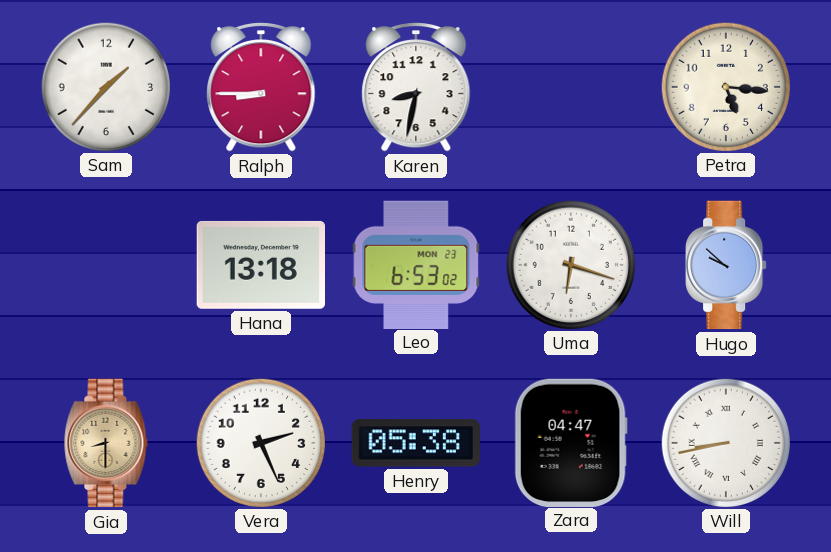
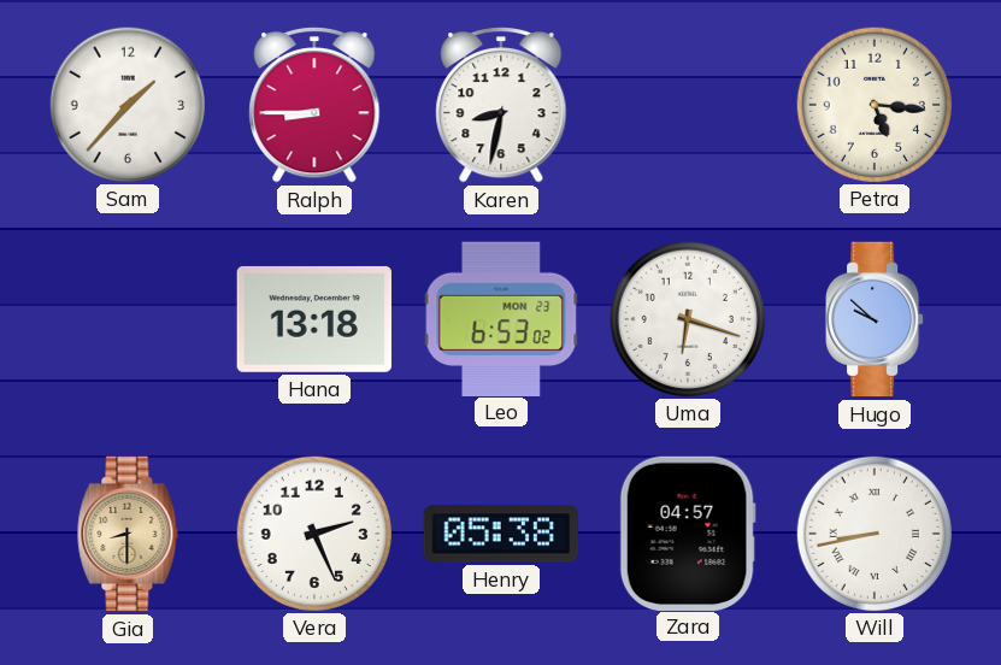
Zara: 04:47 -> 04:57 (688, 532)
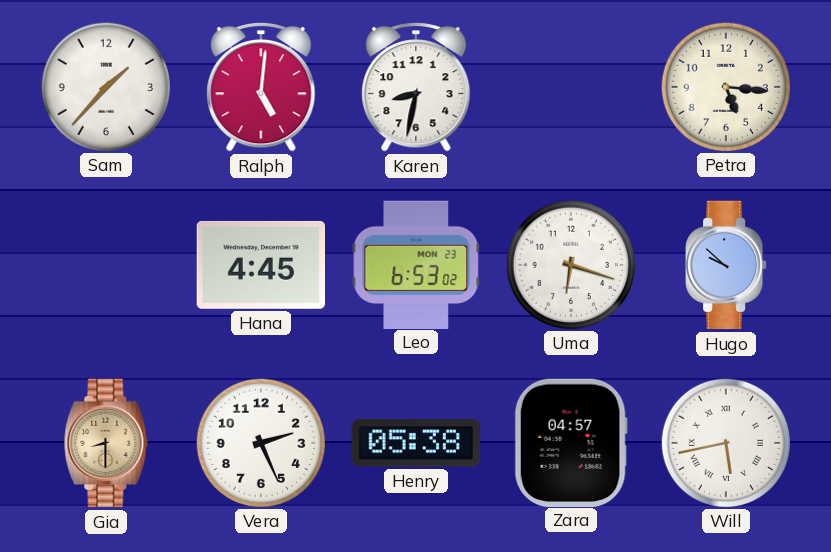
Ralph: 8:45 -> 5:01 (261, 87)
Hana: 13:18 -> 4:45 (260, 265)
Will: 8:43 -> 5:43 (725, 442)
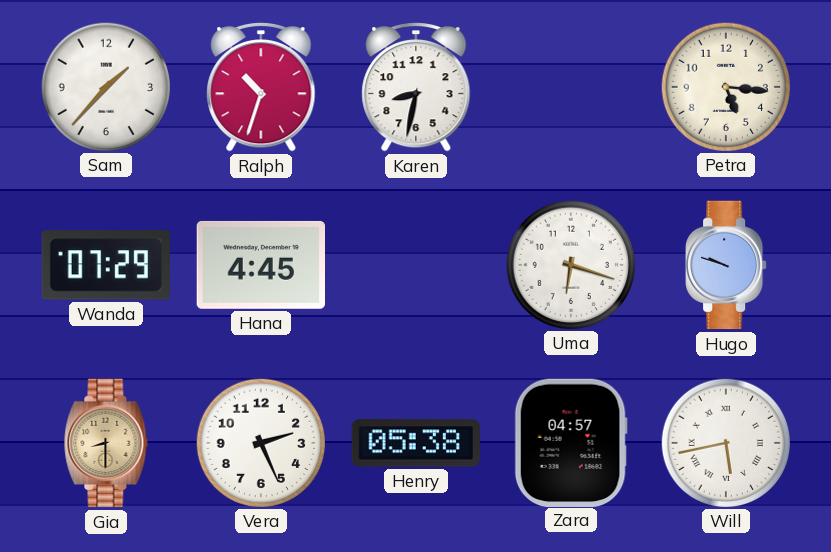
Ralph: 5:01 -> 10:33 (261, 87)
Wanda: none -> 07:29 (106, 265)
Leo: 6:53 -> none (416, 264)
Hugo: 9:52 -> 9:48 (726, 265)
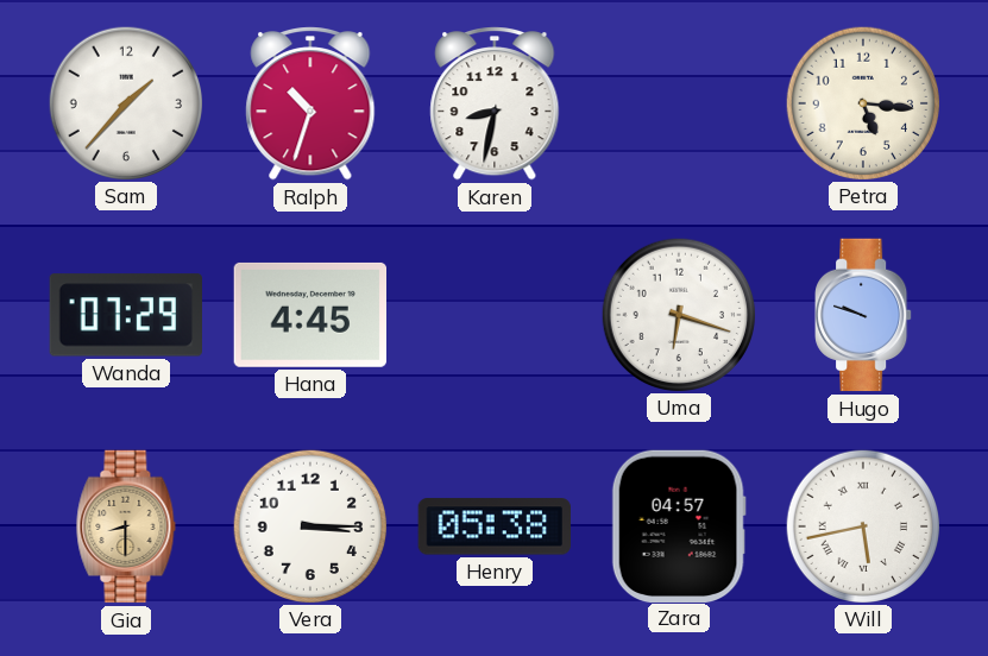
Vera: 2:26 -> 3:15 (309, 525)
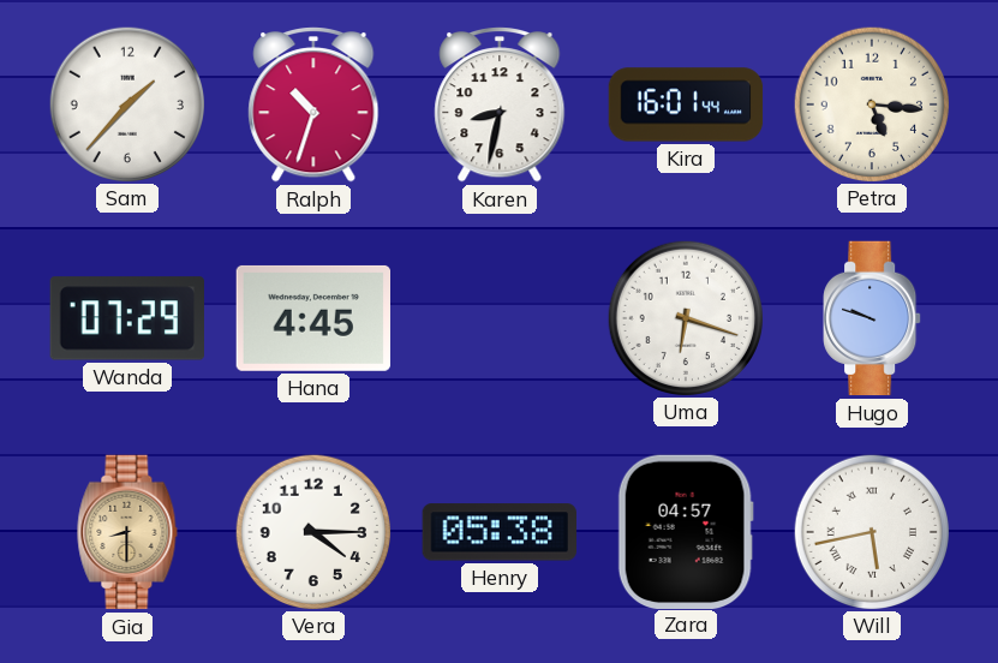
Kira: none -> 16:01 (686, 104)
Vera: 3:15 -> 4:15 (312, 531)
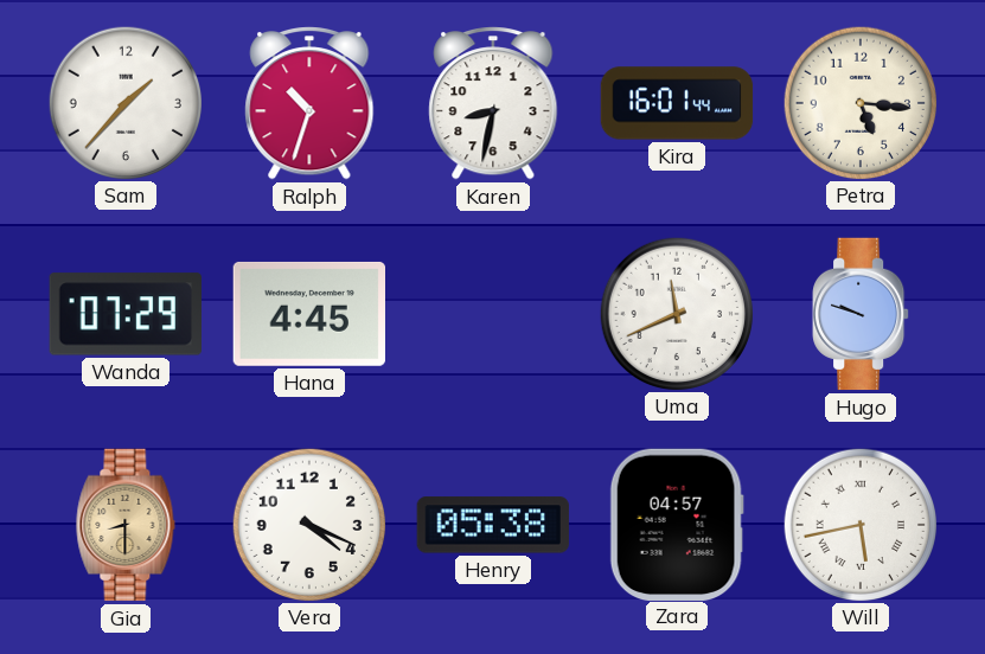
Uma: 6:18 -> 11:41 (676, 313)
Vera: 4:15 -> 4:19 (308, 524)
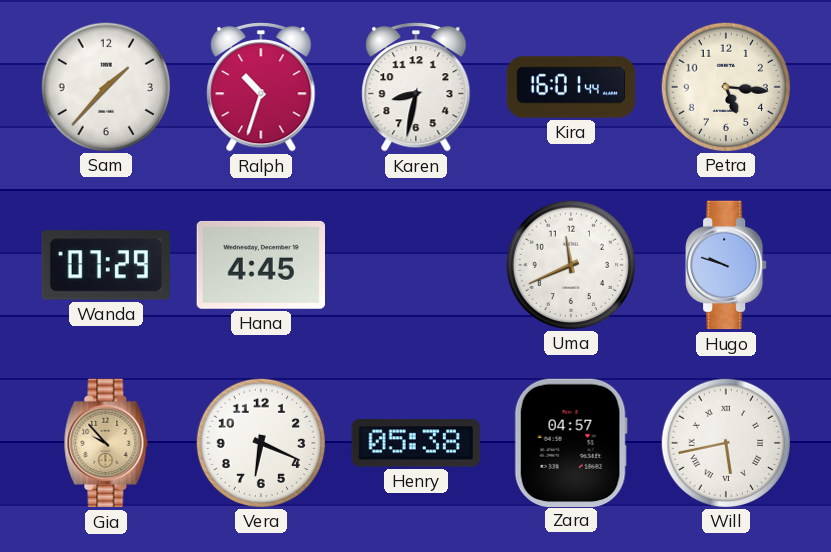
Gia: 8:30 -> 9:53 (106, 443)
Vera: 4:19 -> 6:19 (260, 442)
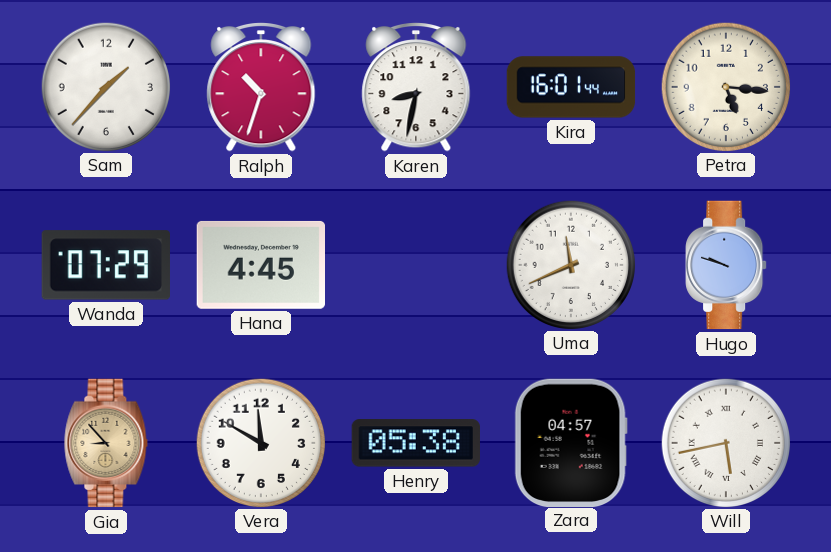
Gia: 9:53 -> 8:53 (106, 443)
Vera: 6:19 -> 11:50 (260, 442)
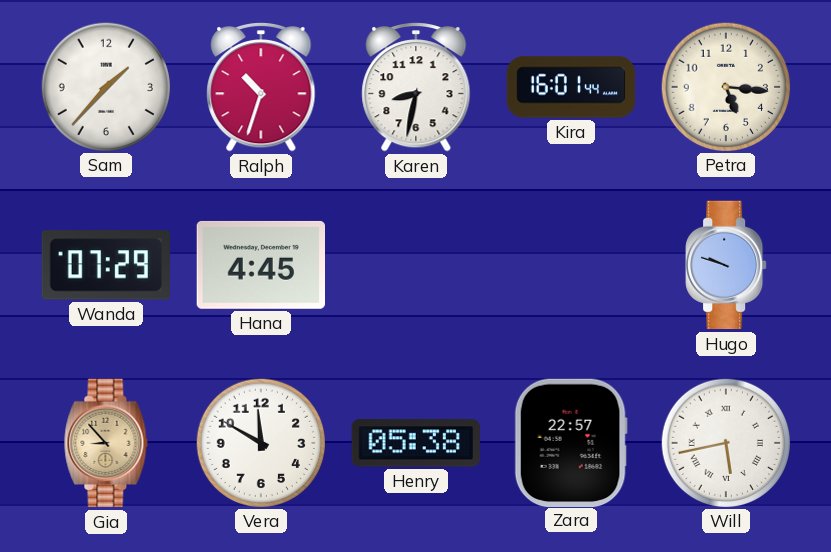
Uma: 11:41 -> none (570, 264)
Zara: 04:57 -> 22:57 (571, 442)
